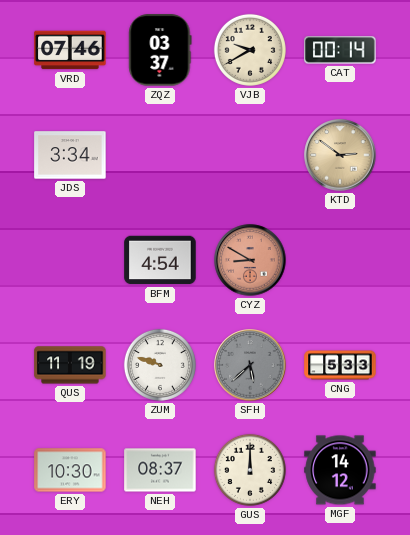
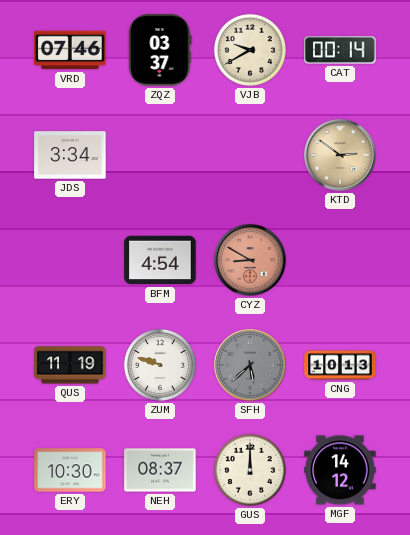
CNG: 5:33 -> 10:13 (340, 365)
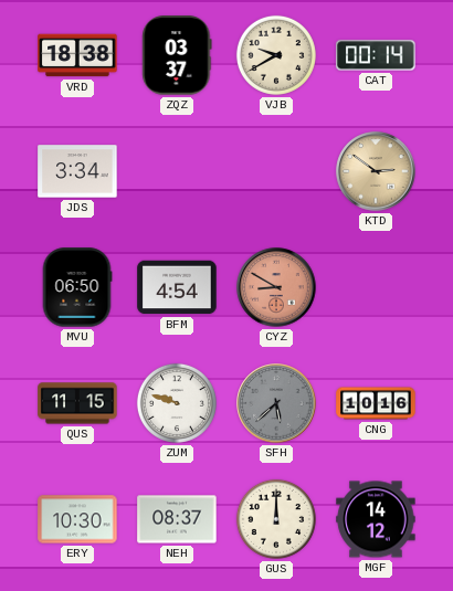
VRD: 07:46 -> 18:38 (77, 55)
MVU: none -> 06:50 (77, 287)
QUS: 11:19 -> 11:15 (77, 403)
CNG: 10:13 -> 10:16 (376, 403)
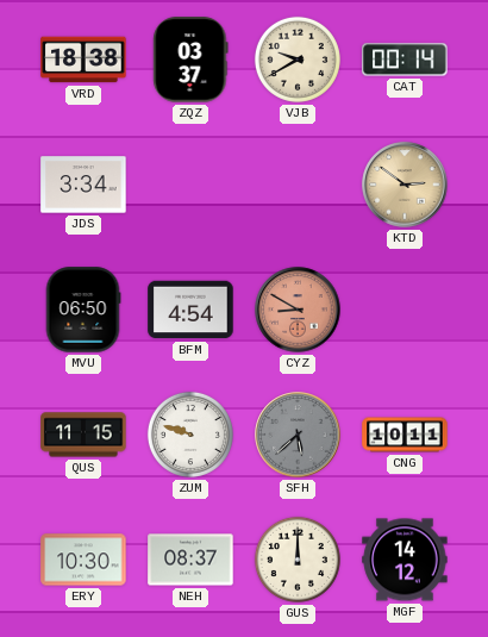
CNG: 10:16 -> 10:11 (405, 435)
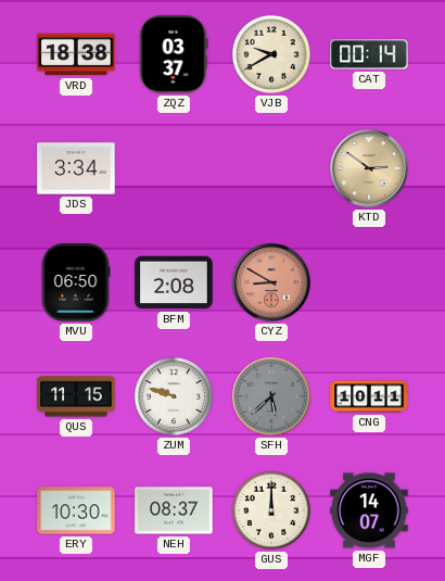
BFM: 4:54 -> 2:08 (174, 282)
MGF: 14:12 -> 14:07 (369, 510)
